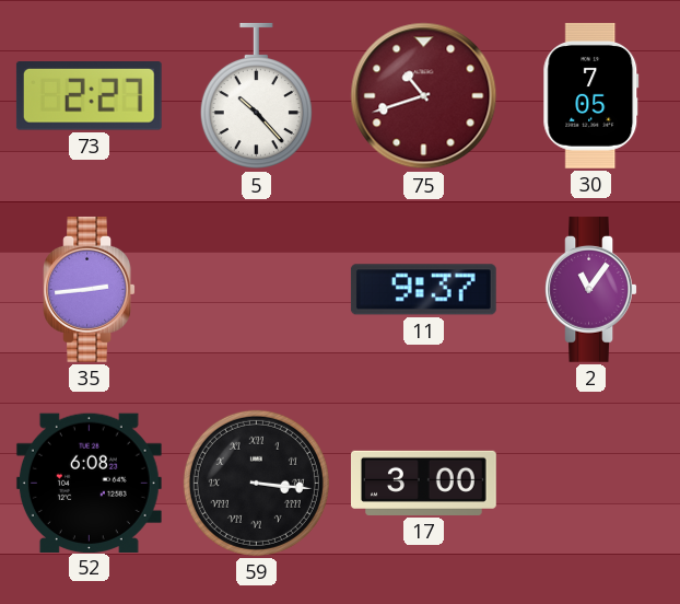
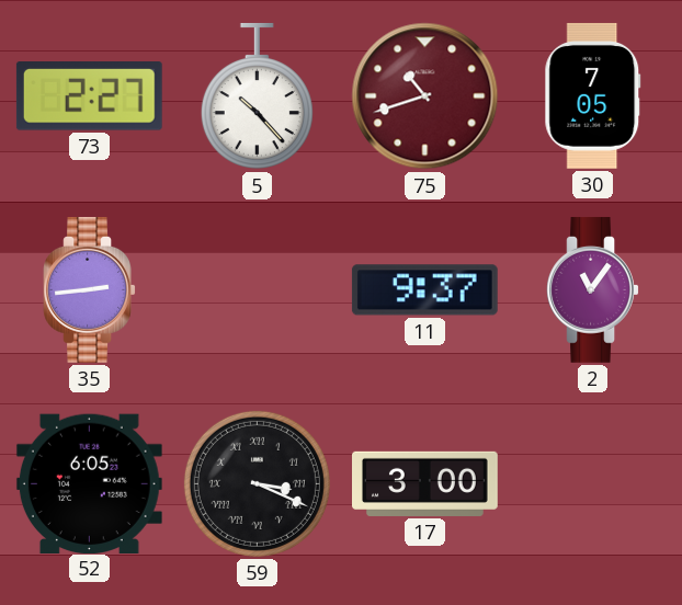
52: 6:08 -> 6:05 (89, 483)
59: 3:16 -> 3:19 (257, 483)
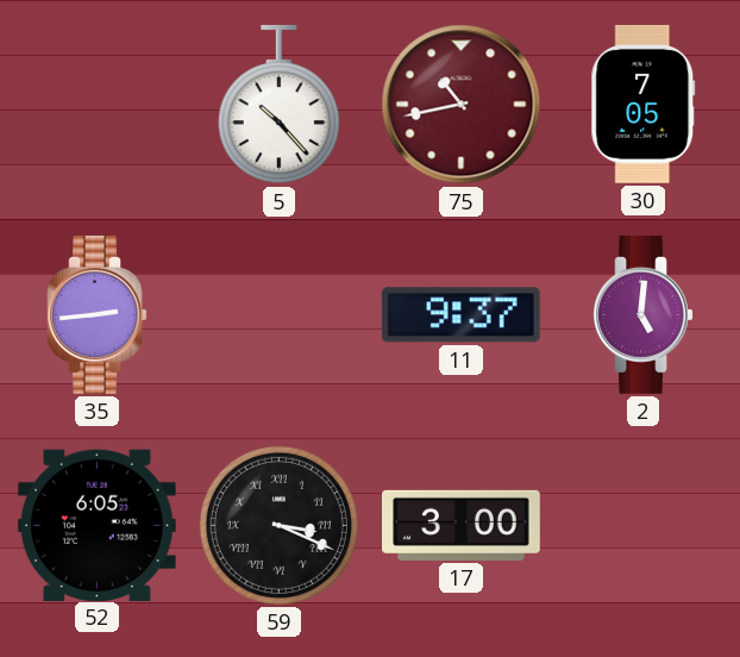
73: 2:27 -> none (89, 96)
75: 10:42 -> 10:43 (462, 105)
2: 11:06 -> 5:01 (644, 314)
